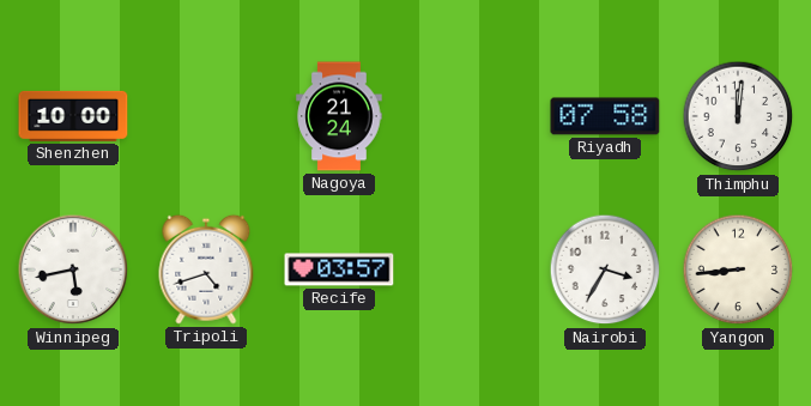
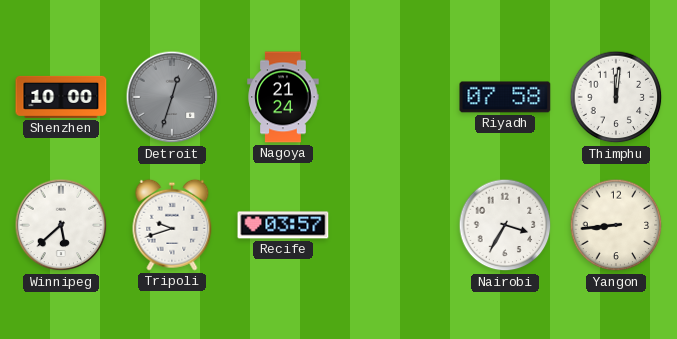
Detroit: none -> 12:33 (172, 97)
Winnipeg: 5:43 -> 5:38 (61, 225)
Tripoli: 4:42 -> 9:42 (172, 225)
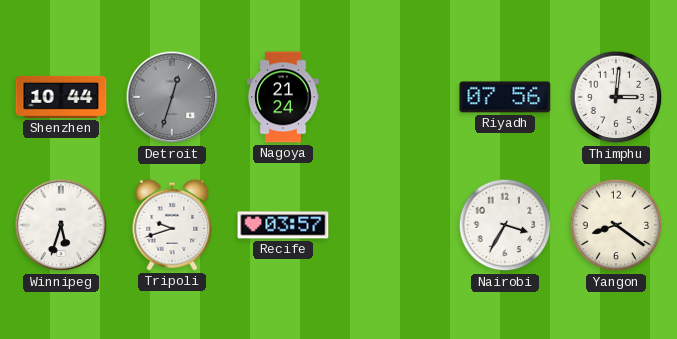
Shenzhen: 10:00 -> 10:44 (61, 97)
Riyadh: 07:58 -> 07:56 (505, 97)
Thimphu: 12:01 -> 3:01 (616, 97)
Winnipeg: 5:38 -> 5:33 (61, 225)
Yangon: 8:44 -> 8:21 (616, 225)
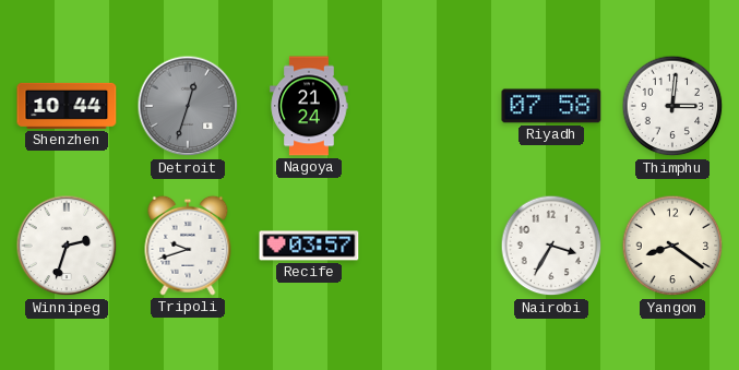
Riyadh: 07:56 -> 07:58 (551, 106)
Winnipeg: 5:33 -> 2:33 (67, 246)
